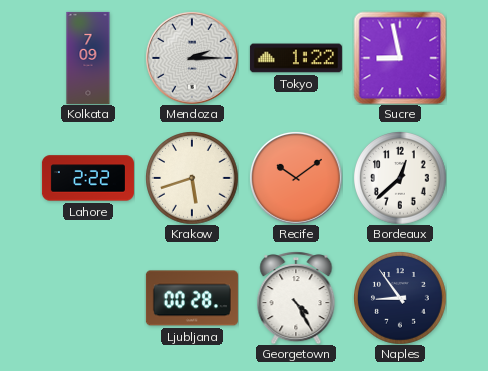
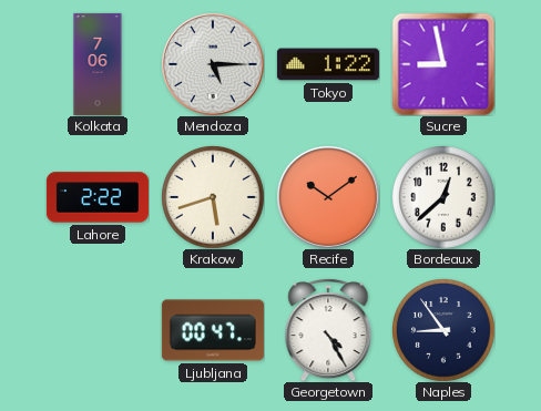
Kolkata: 7:09 -> 7:06 (98, 64)
Mendoza: 2:15 -> 5:15 (213, 64)
Ljubljana: 00:28 -> 00:47 (213, 330)
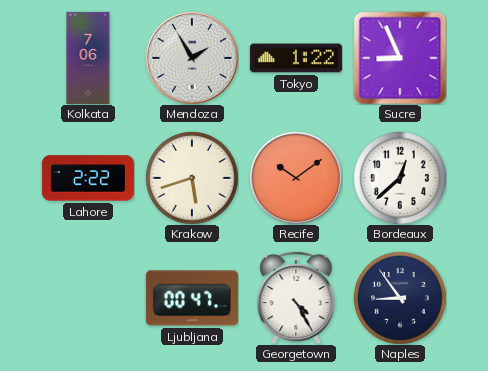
Mendoza: 5:15 -> 1:55 (192, 58)
Sucre: 8:58 -> 8:56 (400, 58)
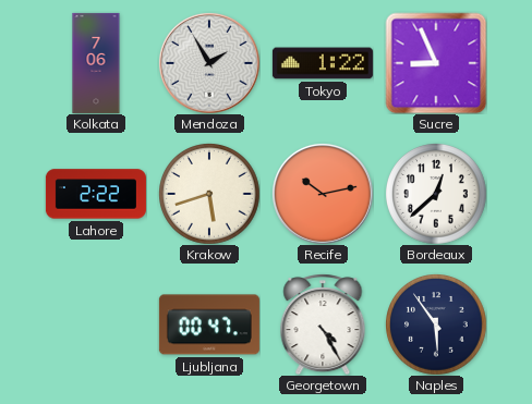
Recife: 10:09 -> 10:13 (323, 194)
Naples: 8:54 -> 5:54 (436, 325)
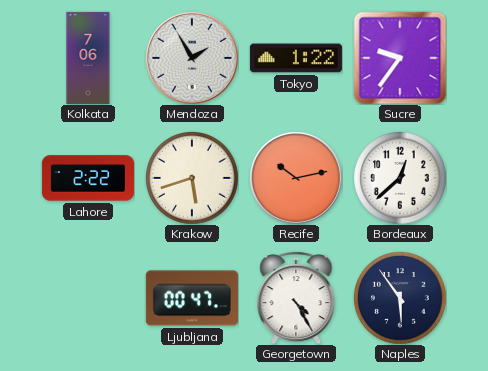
Sucre: 8:56 -> 9:36 (400, 58)
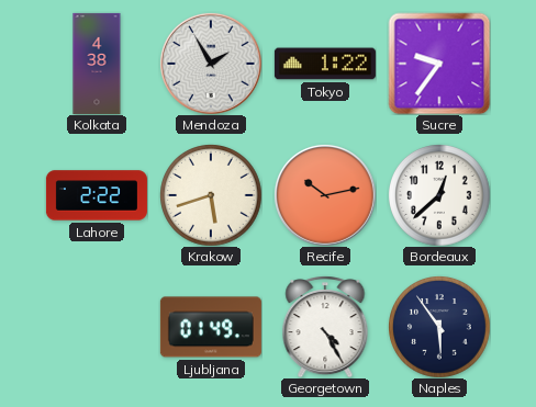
Kolkata: 7:06 -> 4:38 (97, 64)
Ljubljana: 00:47 -> 01:49 (211, 327)
